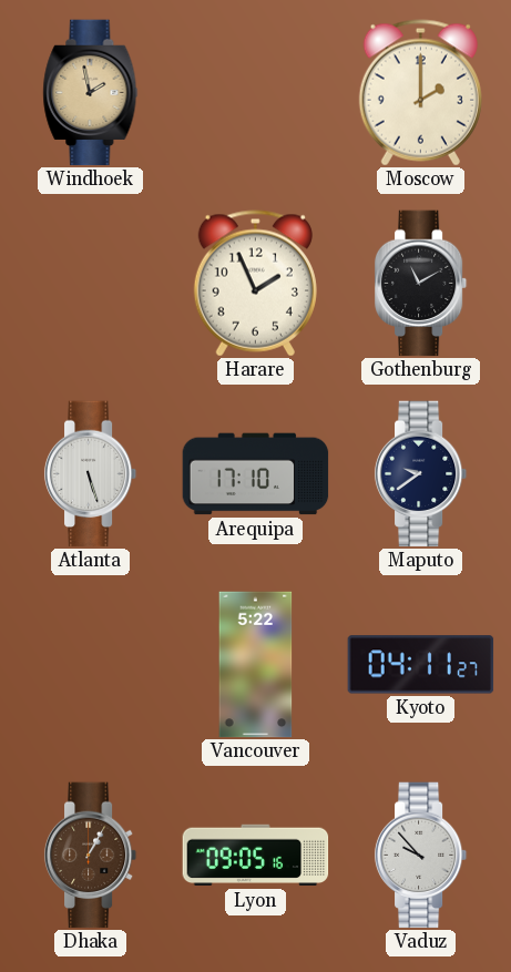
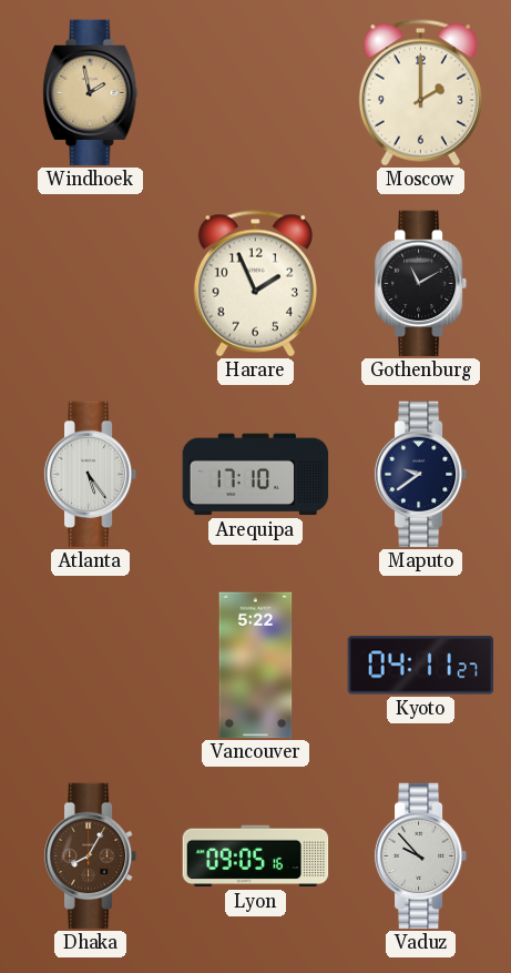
Atlanta: 5:27 -> 5:24 (91, 475)
Dhaka: 1:05 -> 8:05 (91, 857)
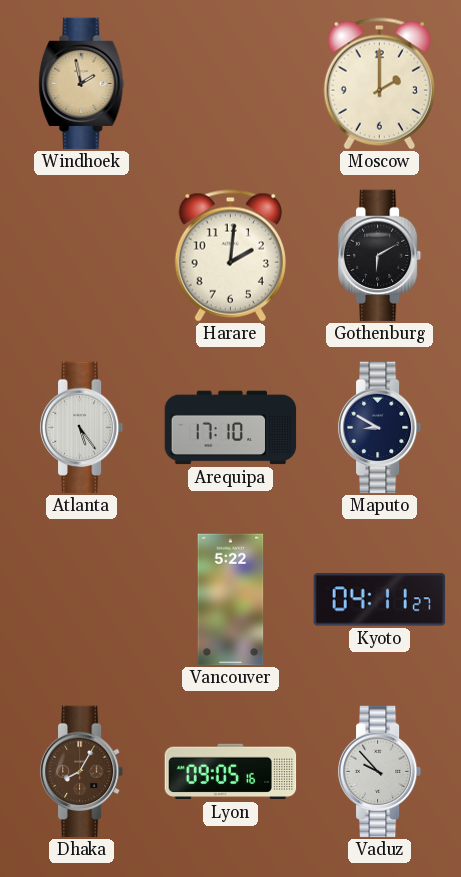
Harare: 1:56 -> 2:01 (230, 256)
Gothenburg: 11:10 -> 6:10 (380, 256)
Maputo: 9:39 -> 8:50 (380, 428)
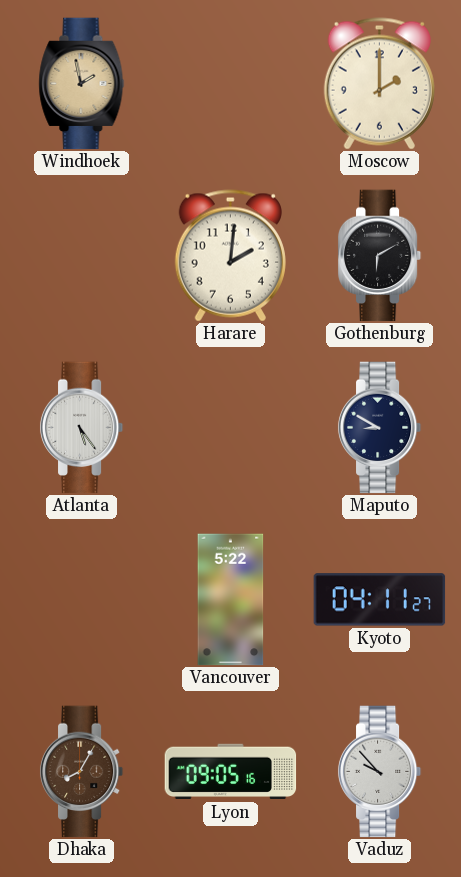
Arequipa: 17:10 -> none (231, 428)
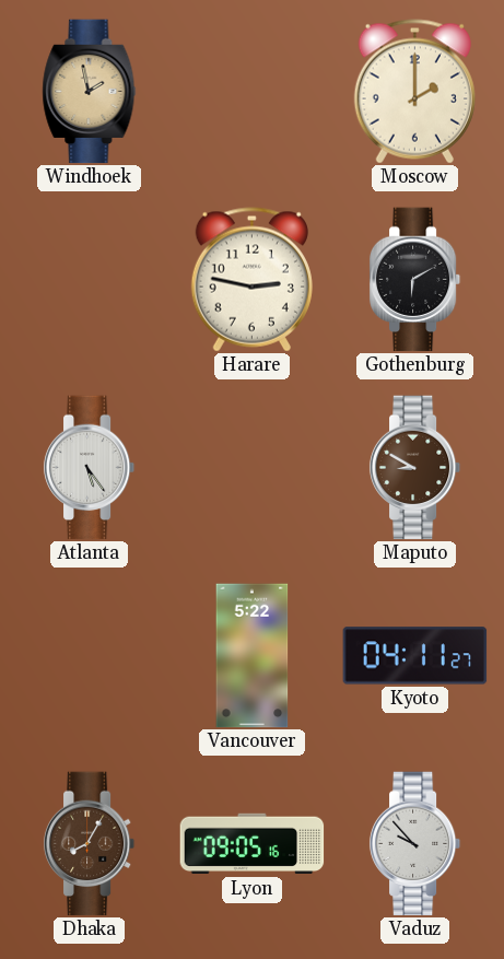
Harare: 2:01 -> 2:47 (251, 280)
Maputo dial: navy -> brown (415, 468)
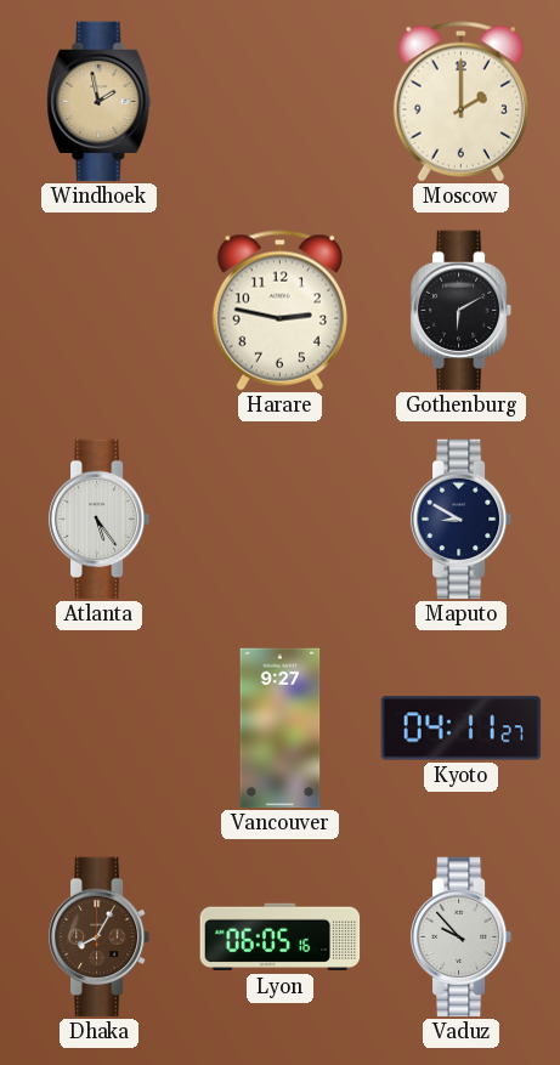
Maputo dial: brown -> navy (462, 520)
Vancouver: 5:22 -> 9:27 (281, 729)
Lyon: 09:05 -> 06:05 (281, 937)
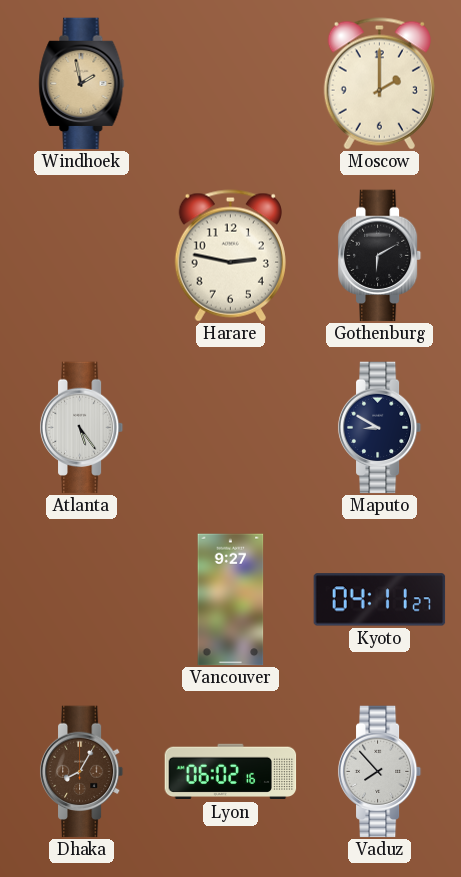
Lyon: 06:05 -> 06:02 (231, 772)
Vaduz: 9:53 -> 7:53 (380, 772)
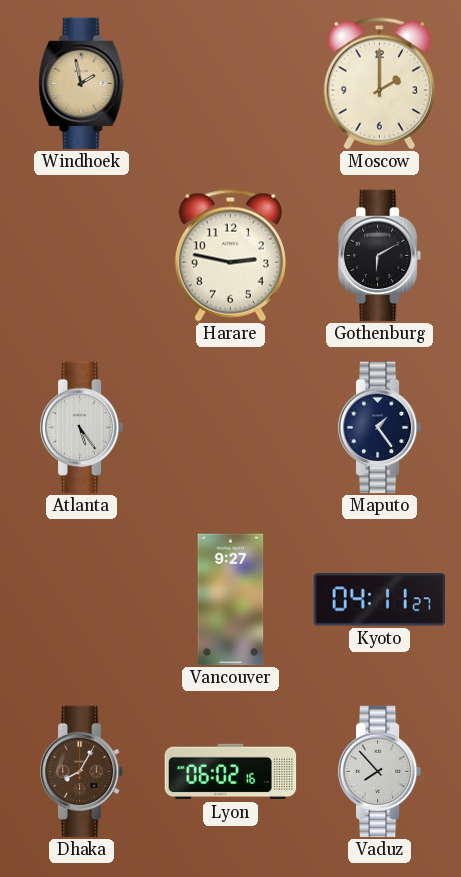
Maputo: 8:50 -> 1:24 (380, 428)
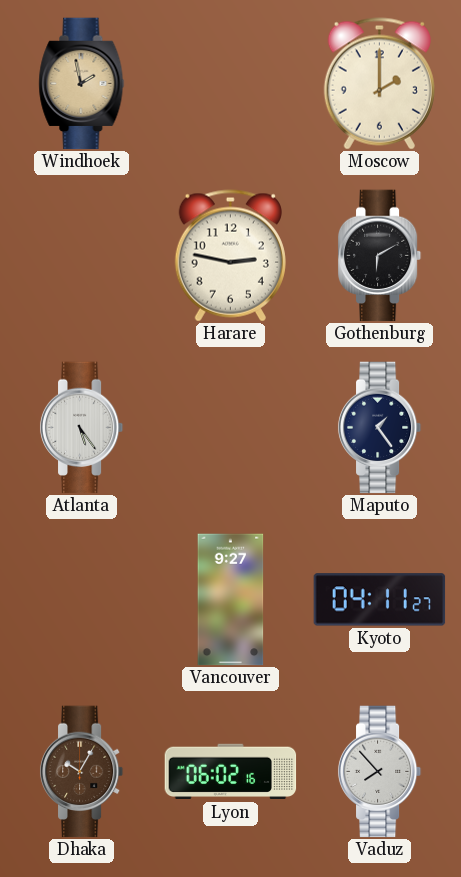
Dhaka: 8:05 -> 10:05 (82, 772)
